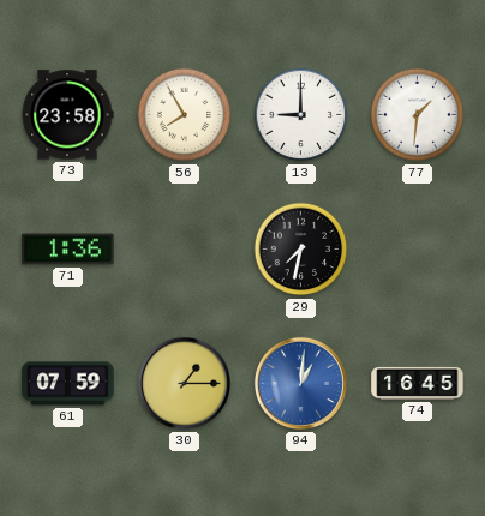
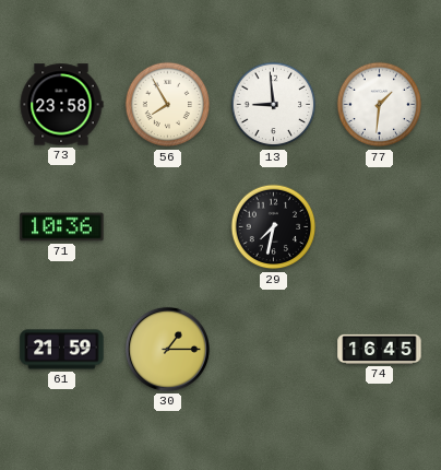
13: 9:00 -> 8:59 (274, 105)
71: 1:36 -> 10:36 (62, 227)
61: 07:59 -> 21:59 (62, 350)
94: 1:01 -> none (300, 383)
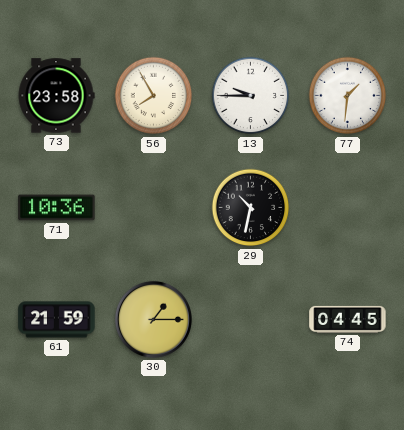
13: 8:59 -> 9:45 (251, 96)
29: 7:32 -> 10:32 (251, 208)
74: 16:45 -> 04:45 (348, 319)
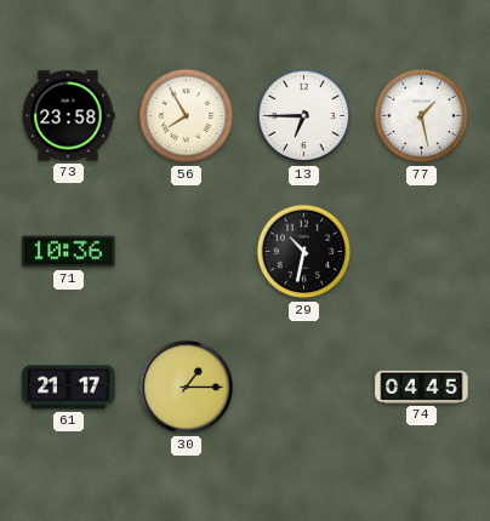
13: 9:45 -> 6:45 (304, 116)
77: 1:31 -> 1:28 (422, 116)
61: 21:59 -> 21:17 (69, 388)
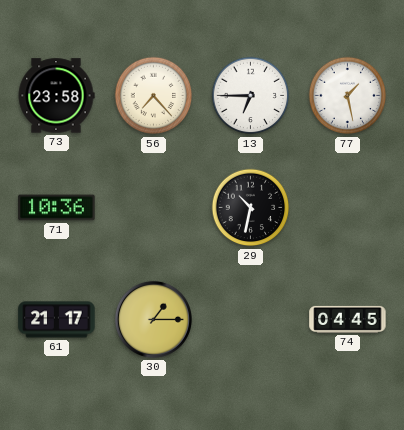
56: 7:55 -> 7:23 (154, 96)
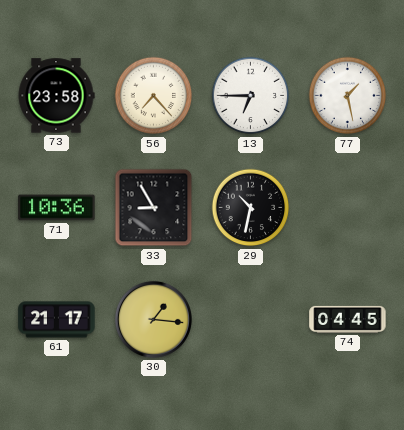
33: none -> 8:55 (154, 208)
30: 1:15 -> 1:16 (153, 319)
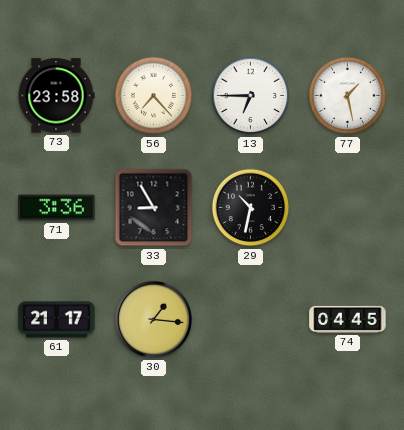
71: 10:36 -> 3:36 (57, 208)
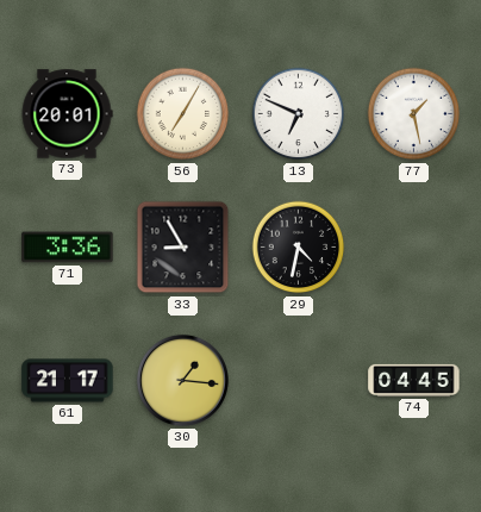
73: 23:58 -> 20:01 (67, 114)
56: 7:23 -> 7:05 (183, 114)
13: 6:45 -> 6:49 (299, 114)
29: 10:32 -> 4:32 (299, 248)
